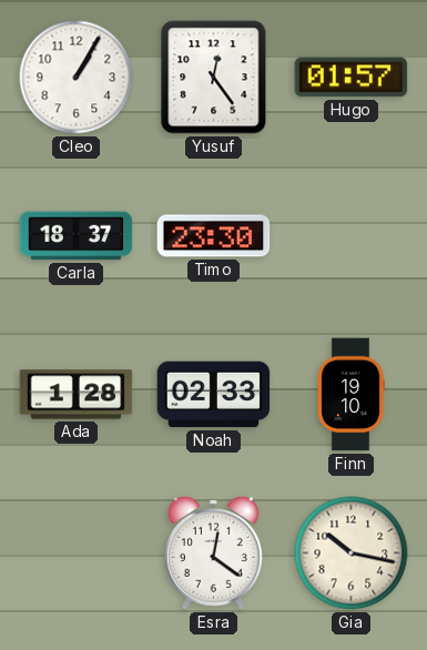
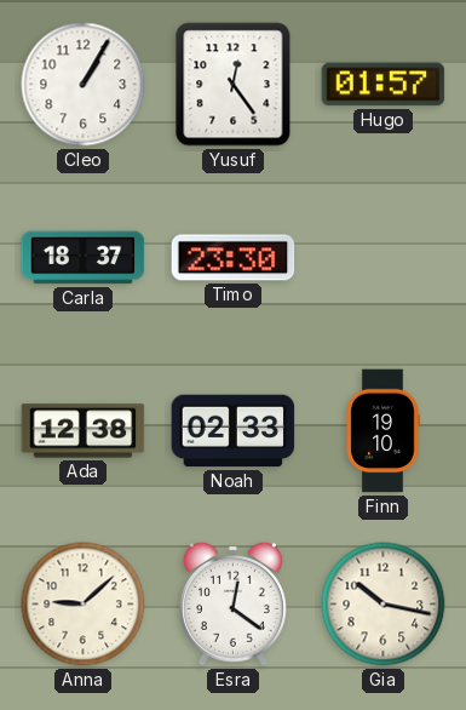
Ada: 1:28 -> 12:38 (84, 431)
Anna: none -> 9:08 (84, 605)
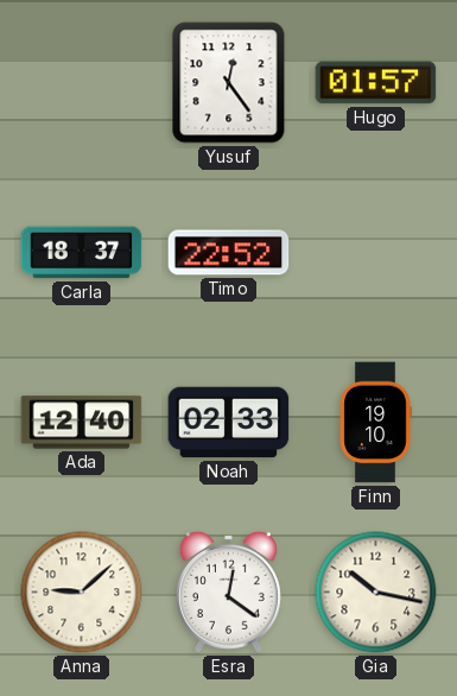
Cleo: 1:05 -> none (84, 85)
Timo: 23:30 -> 22:52 (229, 253)
Ada: 12:38 -> 12:40 (82, 423)
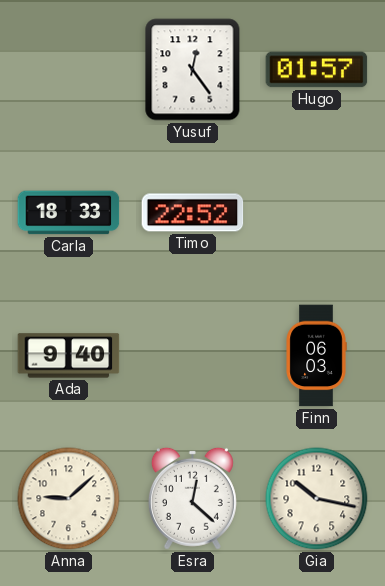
Carla: 18:37 -> 18:33 (69, 213)
Ada: 12:40 -> 9:40 (69, 356)
Noah: 02:33 -> none (229, 423)
Finn: 19:10 -> 06:03 (316, 356)
Esra: 12:21 -> 12:22 (192, 498)
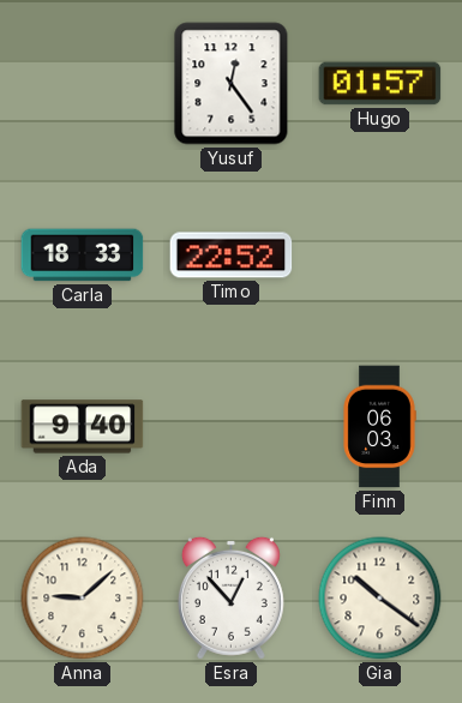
Esra: 12:22 -> 12:53 (230, 597)
Gia: 10:17 -> 10:21 (380, 599)
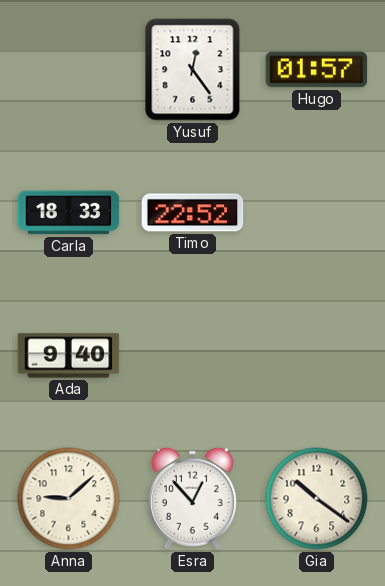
Finn: 06:03 -> none (379, 427)
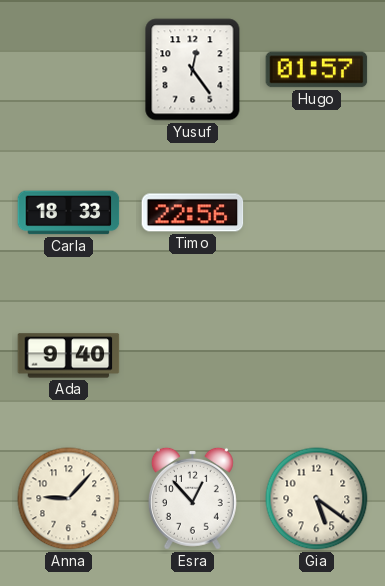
Timo: 22:52 -> 22:56 (193, 213)
Anna: 9:08 -> 9:07 (69, 499)
Gia: 10:21 -> 5:21 (317, 499)
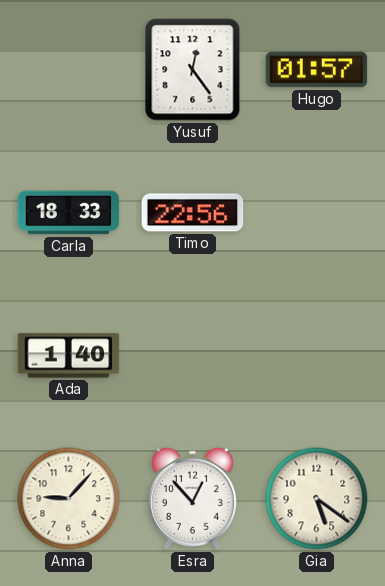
Ada: 9:40 -> 1:40 (69, 356)
